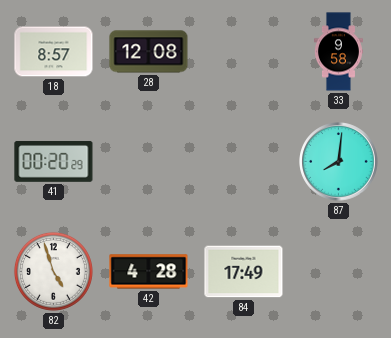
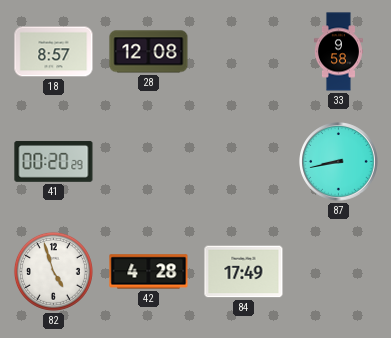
87: 8:01 -> 8:43 (339, 162)
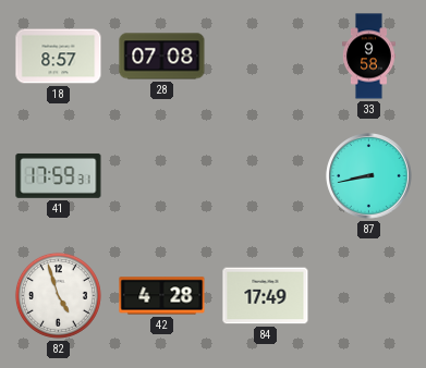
28: 12:08 -> 07:08 (162, 57)
41: 00:20 -> 17:59 (59, 175)
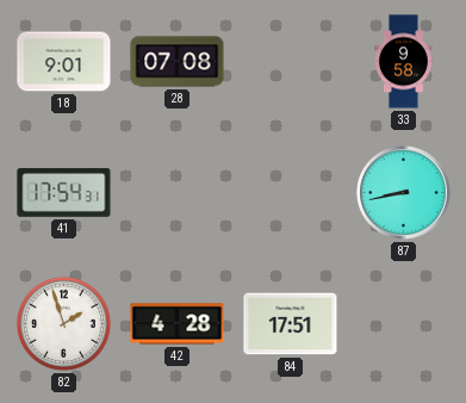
18: 8:57 -> 9:01 (64, 62)
41: 17:59 -> 17:54 (64, 192)
82: 4:57 -> 1:57 (63, 323)
84: 17:49 -> 17:51 (291, 324)
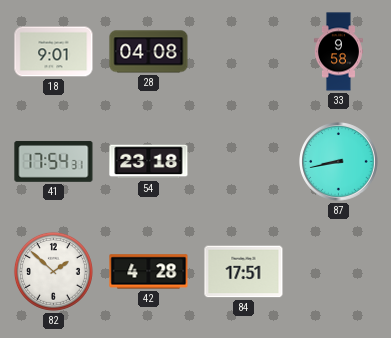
28: 07:08 -> 04:08 (149, 52)
54: none -> 23:18 (149, 162)
82: 1:57 -> 1:52 (53, 271)
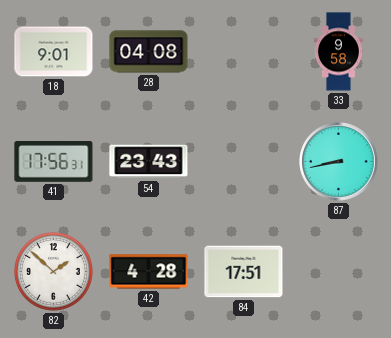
41: 17:54 -> 17:56 (54, 161)
54: 23:18 -> 23:43 (149, 162)
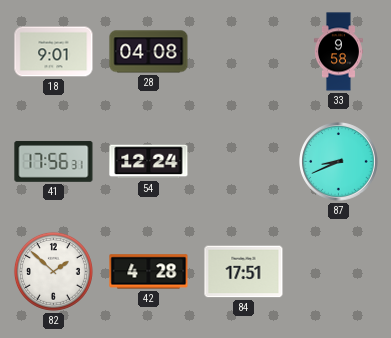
54: 23:43 -> 12:24 (149, 162)
87: 8:43 -> 8:41 (339, 162)
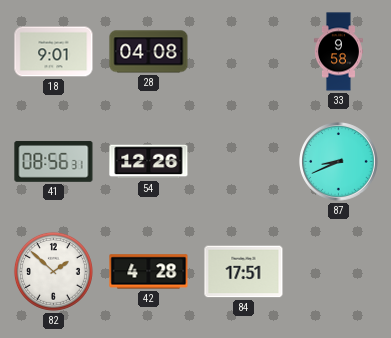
41: 17:56 -> 08:56 (54, 161)
54: 12:24 -> 12:26 (149, 162)
